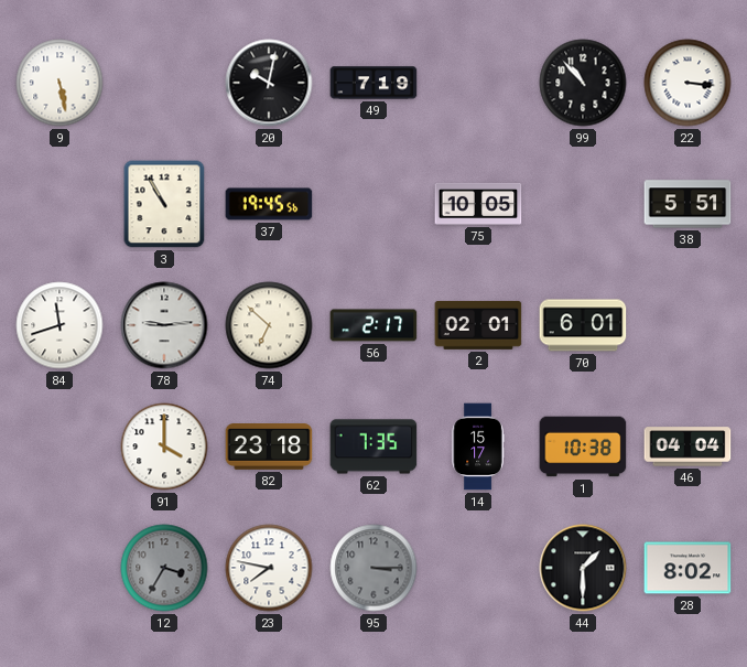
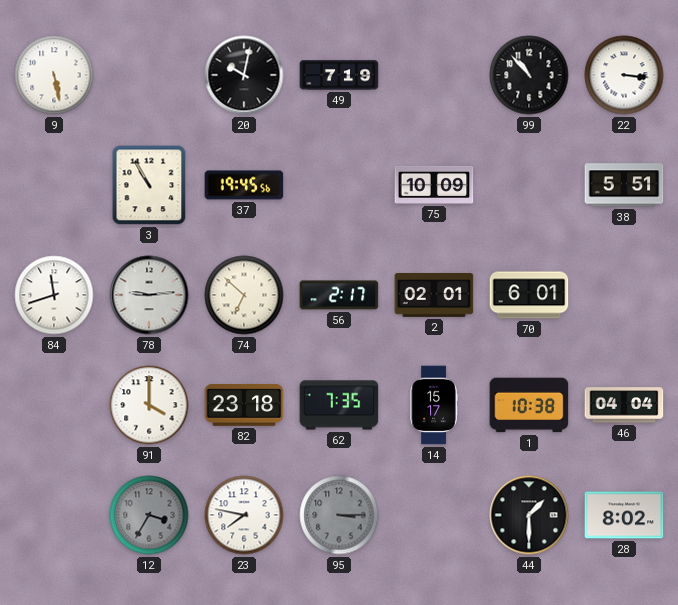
75: 10:05 -> 10:09 (434, 185)
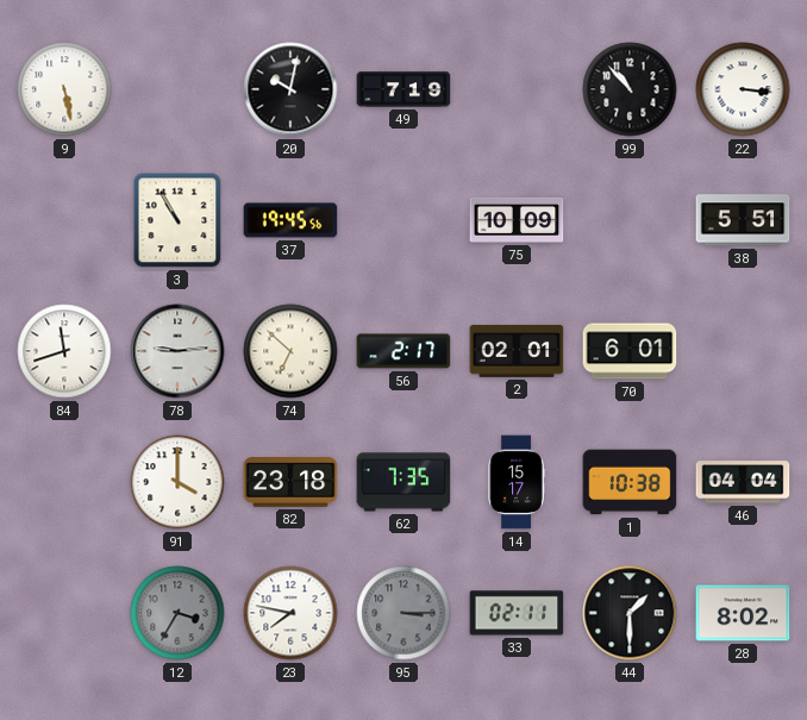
33: none -> 02:11 (517, 613)
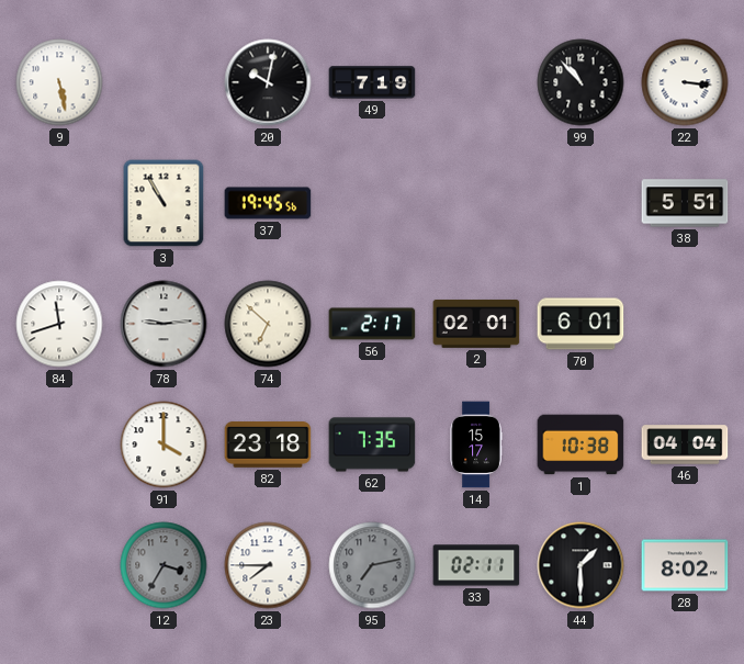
75: 10:09 -> none (517, 220)
23: 7:47 -> 7:45 (268, 565)
95: 3:15 -> 7:13 (372, 565)
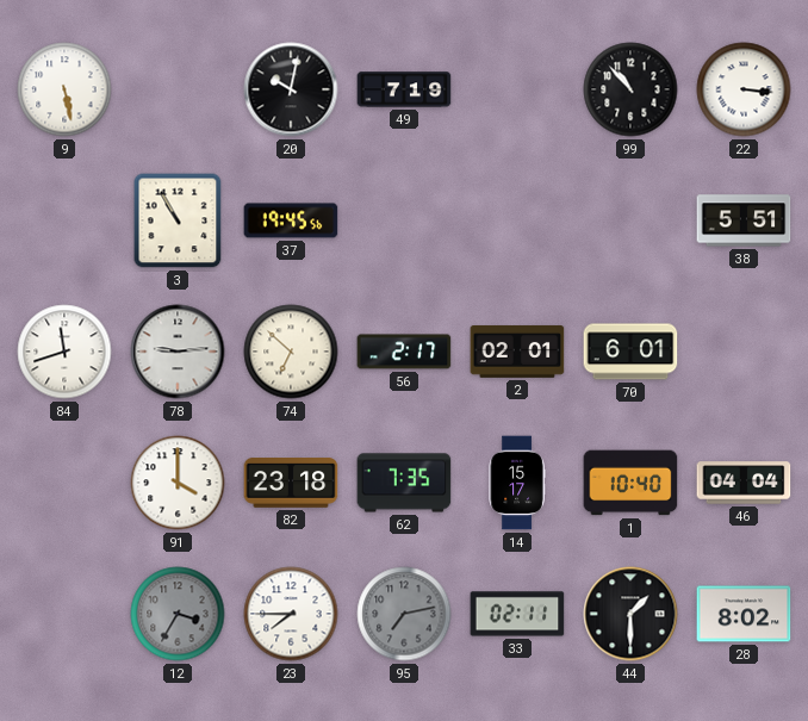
1: 10:38 -> 10:40 (630, 483)
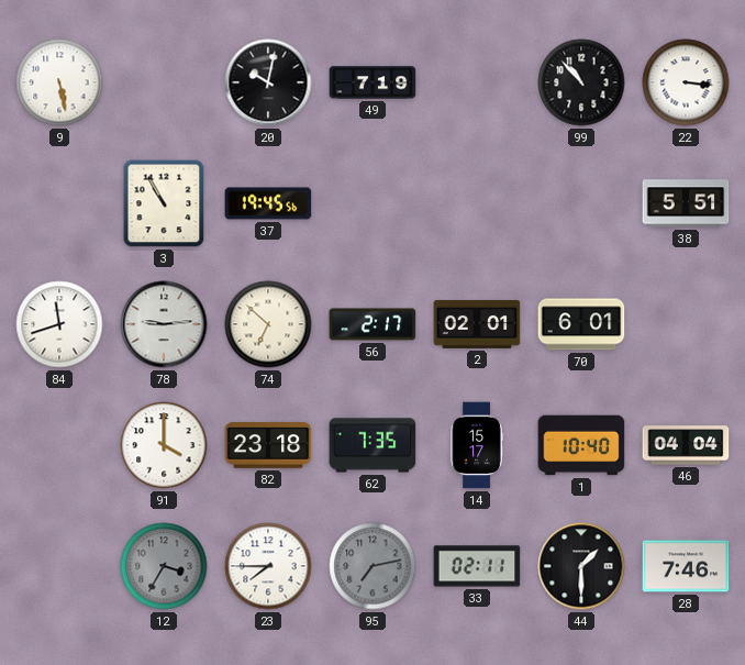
28: 8:02 -> 7:46 (686, 566)
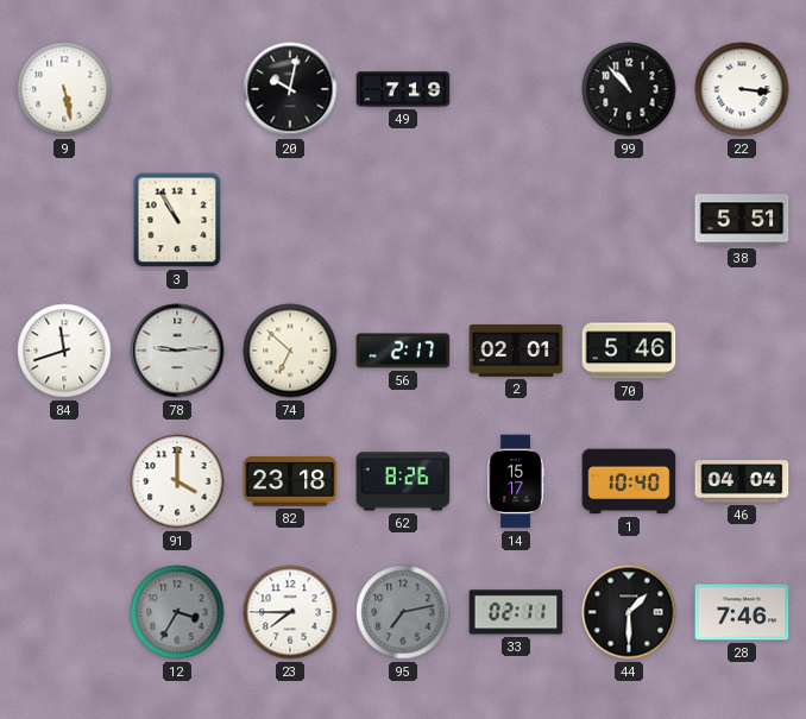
37: 19:45 -> none (268, 203)
70: 6:01 -> 5:46 (629, 351)
62: 7:35 -> 8:26 (403, 481)
